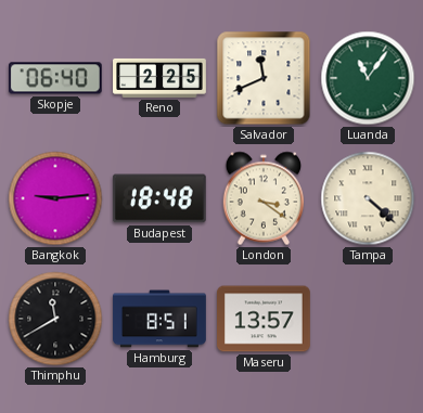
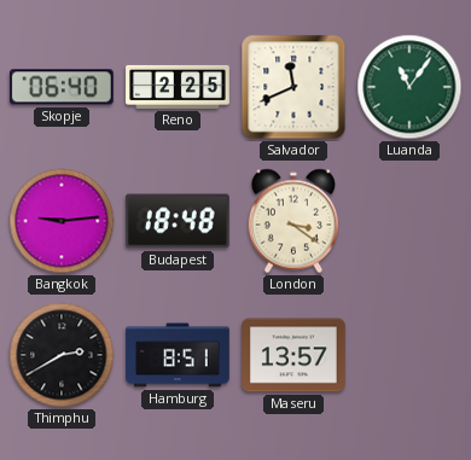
Tampa: 4:22 -> none (368, 198)
Thimphu: 11:40 -> 2:40 (62, 355)
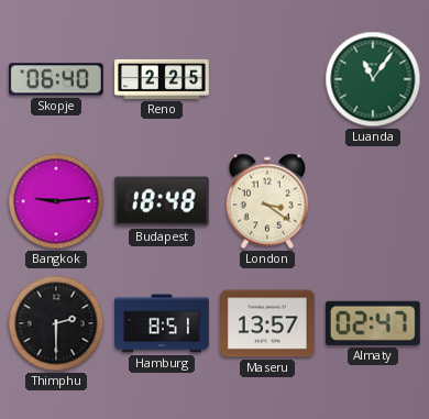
Salvador: 11:41 -> none (293, 87)
Thimphu: 2:40 -> 2:30 (56, 323)
Almaty: none -> 02:47 (373, 323)
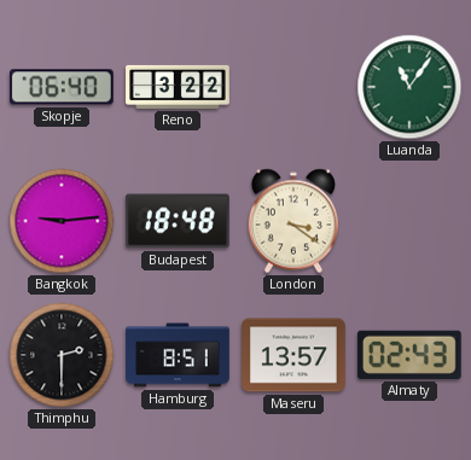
Reno: 2:25 -> 3:22 (178, 87)
Almaty: 02:47 -> 02:43 (409, 355)
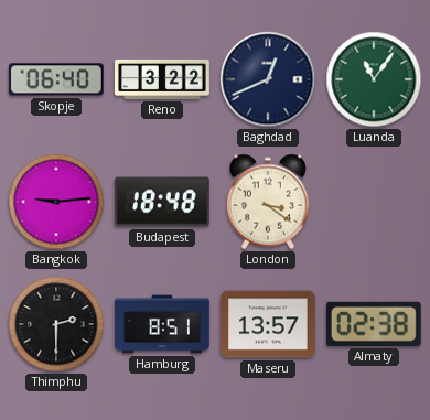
Baghdad: none -> 12:41 (268, 79)
Almaty: 02:43 -> 02:38 (374, 324)
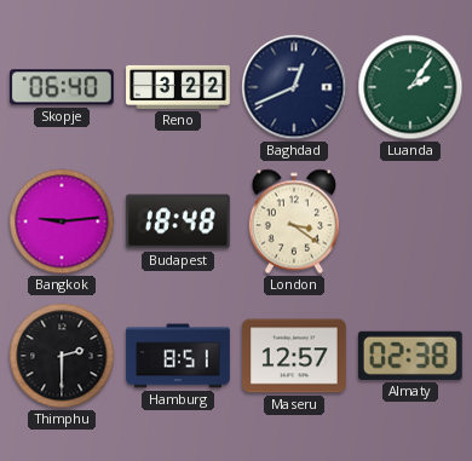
Luanda: 11:06 -> 2:06 (410, 87)
Maseru: 13:57 -> 12:57 (295, 356)
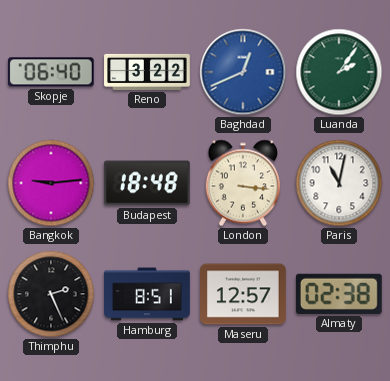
Baghdad dial: navy -> blue (243, 72)
London: 3:21 -> 3:16 (242, 183)
Paris: none -> 11:02 (339, 183)
Thimphu: 2:30 -> 2:26 (51, 294)
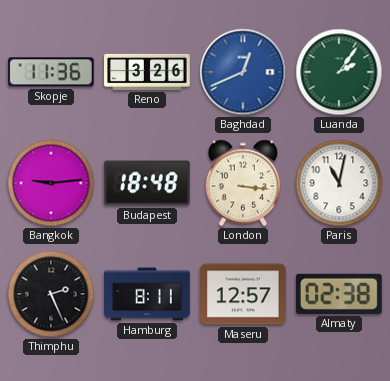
Skopje: 06:40 -> 11:36 (51, 72)
Reno: 3:22 -> 3:26 (147, 72)
Hamburg: 8:51 -> 8:11 (147, 294)
